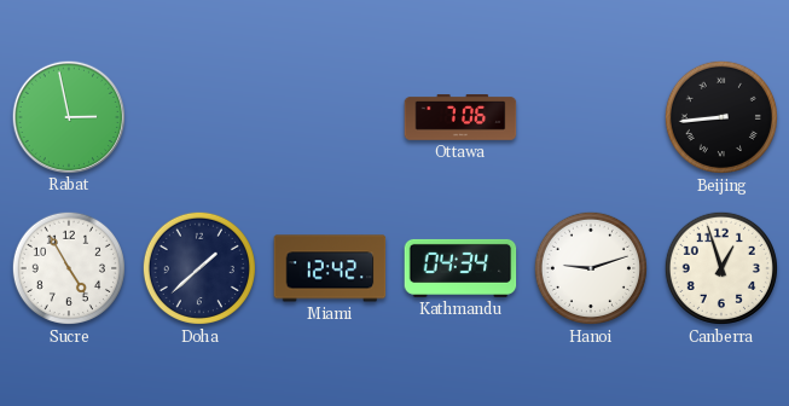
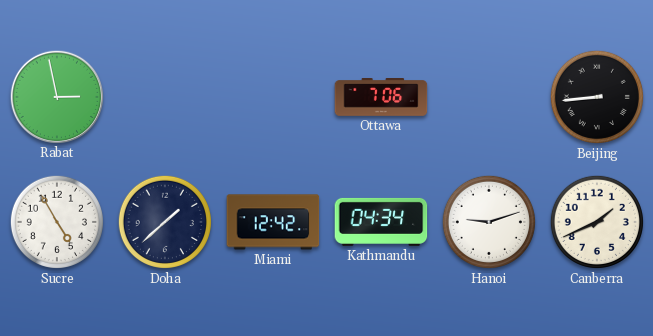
Canberra: 12:57 -> 1:41 (597, 222)
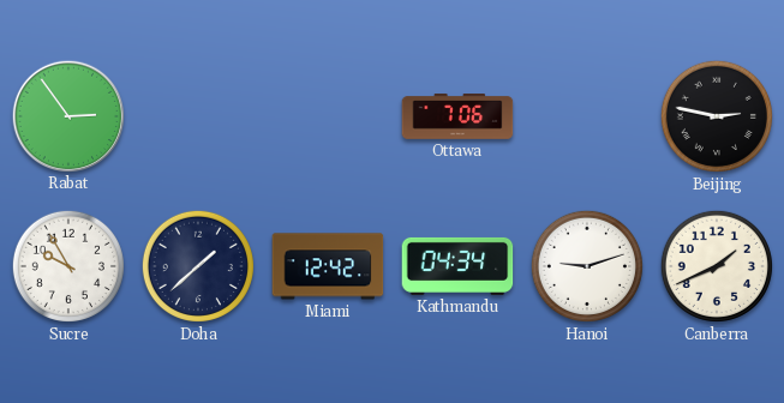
Rabat: 2:58 -> 2:54 (67, 115)
Beijing: 8:44 -> 2:47 (717, 116)
Sucre: 4:55 -> 9:55 (68, 266)
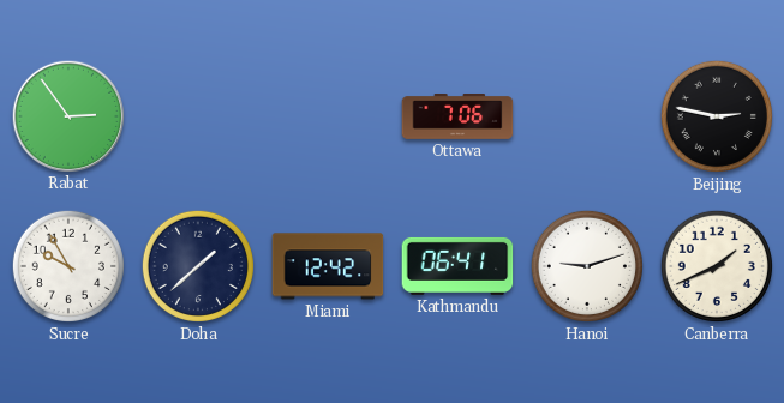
Kathmandu: 04:34 -> 06:41 (457, 266)
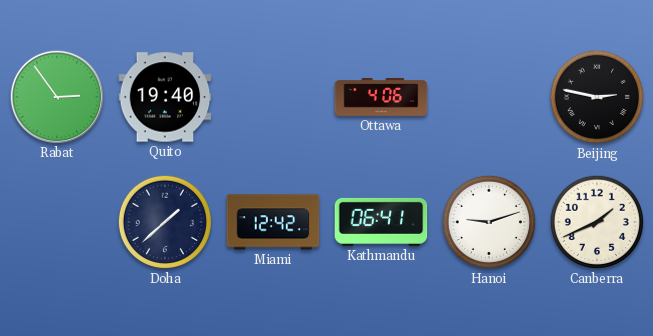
Quito: none -> 19:40 (165, 97)
Ottawa: 7:06 -> 4:06 (381, 97)
Sucre: 9:55 -> none (68, 266)
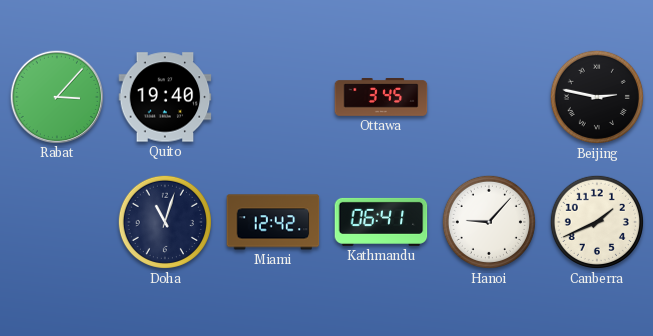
Rabat: 2:54 -> 3:07 (56, 96)
Ottawa: 4:06 -> 3:45 (381, 97)
Doha: 1:38 -> 11:03 (165, 222)
Hanoi: 9:12 -> 9:07 (489, 222)
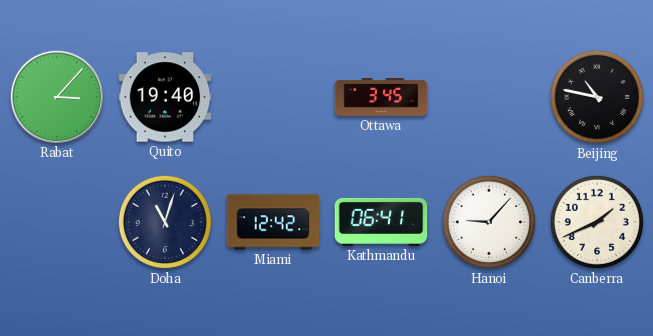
Beijing: 2:47 -> 10:47 (597, 97)
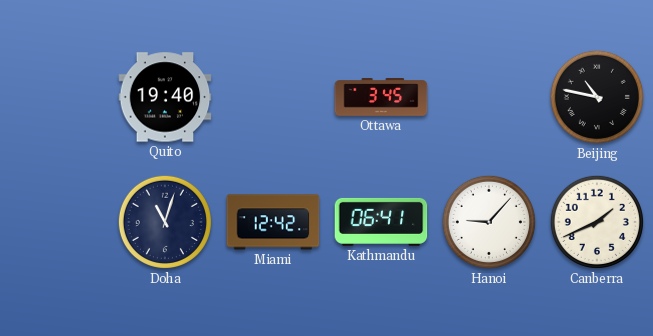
Rabat: 3:07 -> none (56, 96)
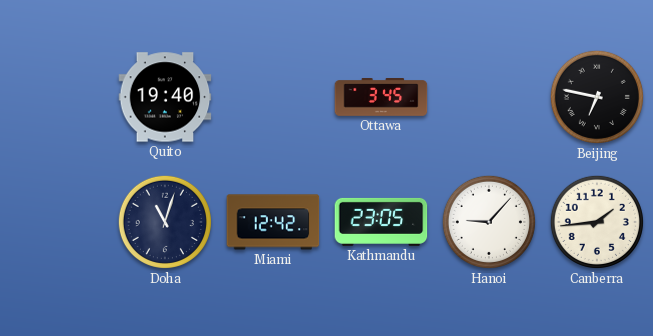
Beijing: 10:47 -> 6:47 (597, 97)
Kathmandu: 06:41 -> 23:05 (381, 222)
Canberra: 1:41 -> 1:44 (597, 222)
